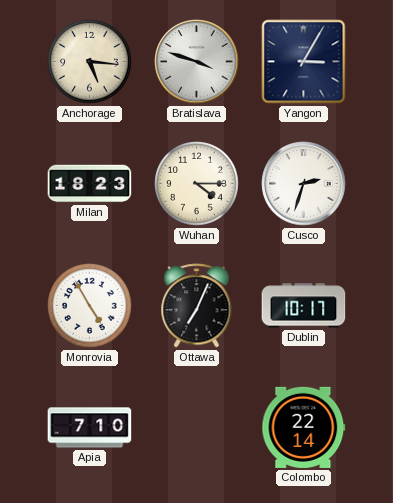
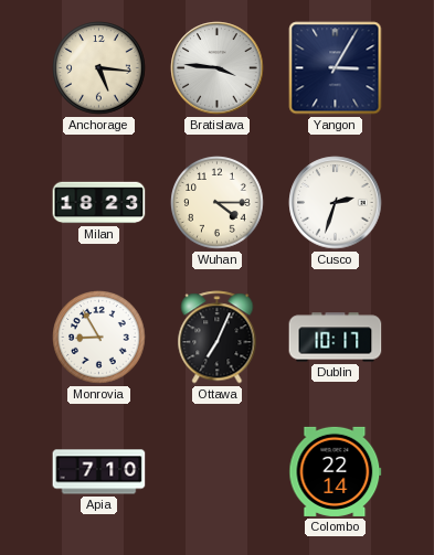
Bratislava: 3:48 -> 3:46 (218, 68)
Monrovia: 4:55 -> 8:55 (99, 338)
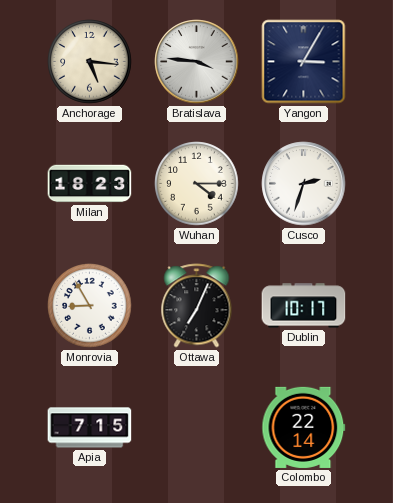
Apia: 7:10 -> 7:15 (90, 428)
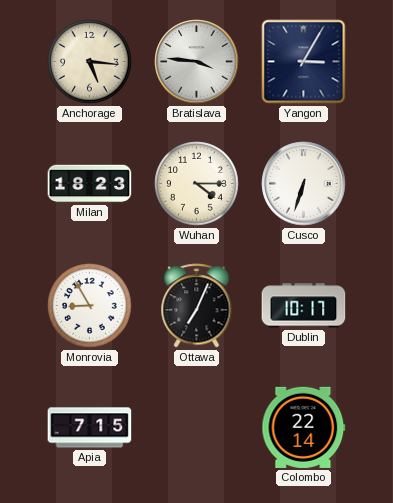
Cusco: 2:33 -> 6:33 (304, 184)
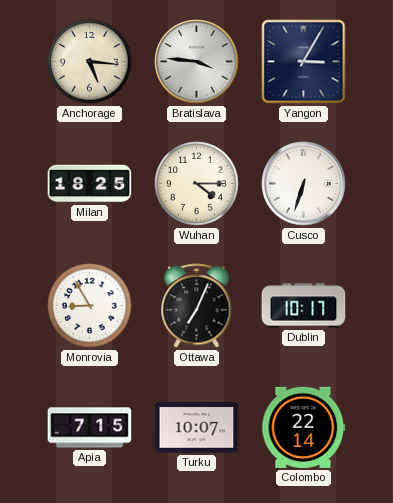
Milan: 18:23 -> 18:25 (90, 184)
Turku: none -> 10:07 (197, 428)
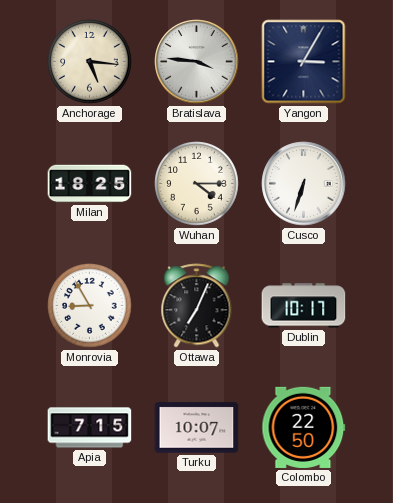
Colombo: 22:14 -> 22:50 (304, 427)
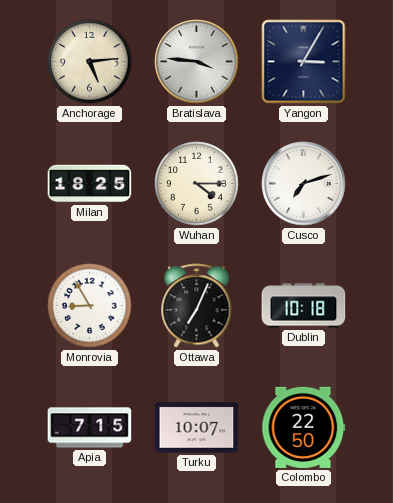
Anchorage: 5:16 -> 5:14 (90, 62)
Cusco: 6:33 -> 7:12 (304, 184)
Dublin: 10:17 -> 10:18 (304, 306)
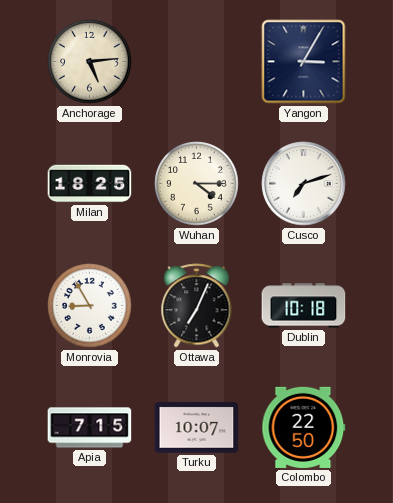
Bratislava: 3:46 -> none (197, 62)
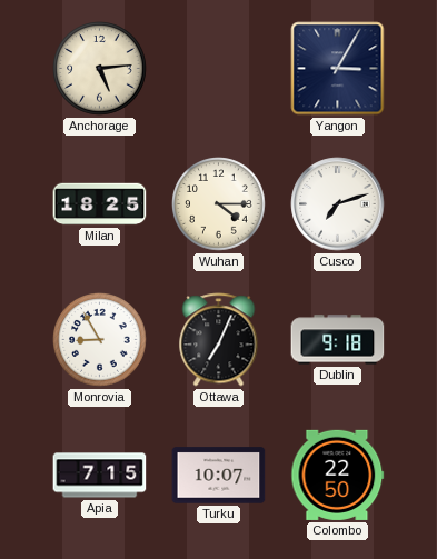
Dublin: 10:18 -> 9:18 (338, 340)
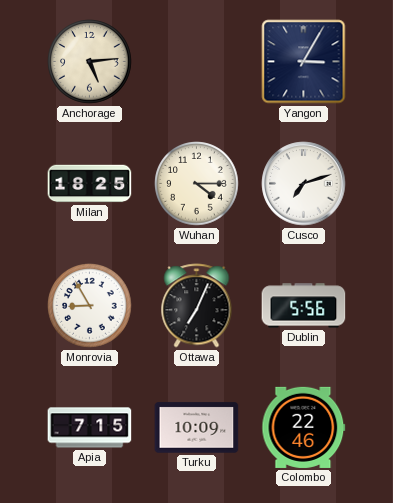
Dublin: 9:18 -> 5:56 (304, 306)
Turku: 10:07 -> 10:09 (197, 428)
Colombo: 22:50 -> 22:46 (304, 427)
